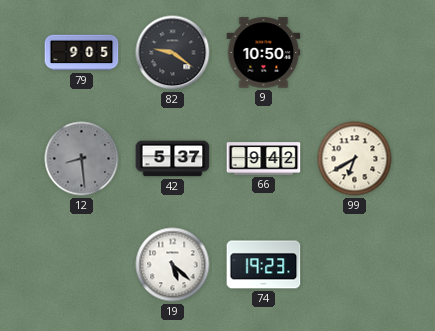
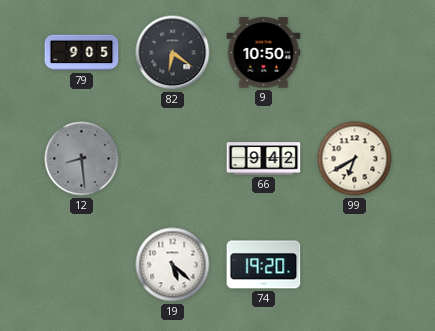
82: 9:21 -> 6:21 (173, 53)
42: 5:37 -> none (173, 159)
74: 19:23 -> 19:20 (264, 265)
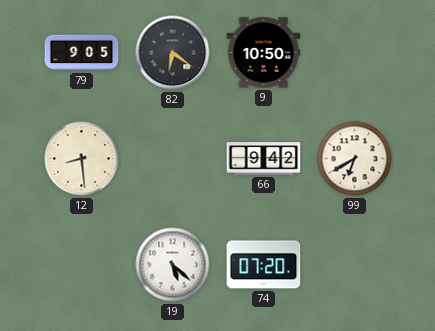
12 dial: grey -> cream (82, 159)
74: 19:20 -> 07:20 (264, 265)
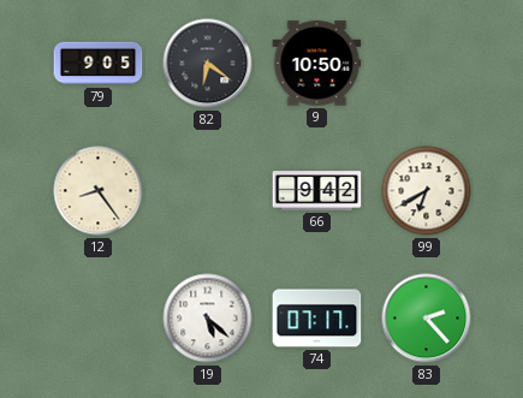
12: 8:29 -> 8:24 (99, 191)
74: 07:20 -> 07:17 (317, 319)
83: none -> 2:23 (427, 319)
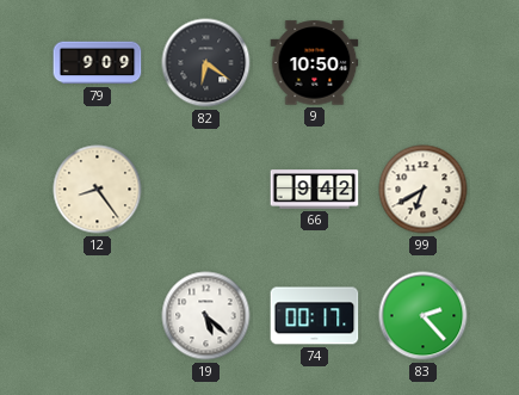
79: 9:05 -> 9:09 (98, 63)
74: 07:17 -> 00:17 (315, 316)
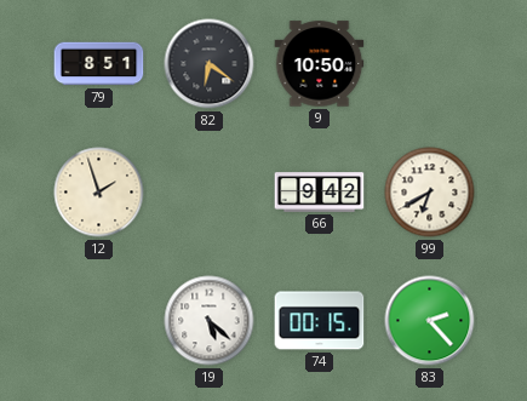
79: 9:09 -> 8:51 (99, 64)
12: 8:24 -> 1:57 (99, 193)
74: 00:17 -> 00:15 (320, 321)
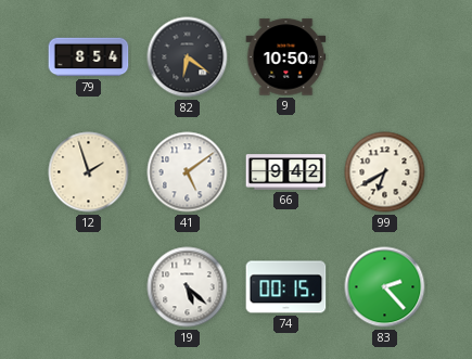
79: 8:51 -> 8:54 (89, 57)
41: none -> 5:09 (188, 172)
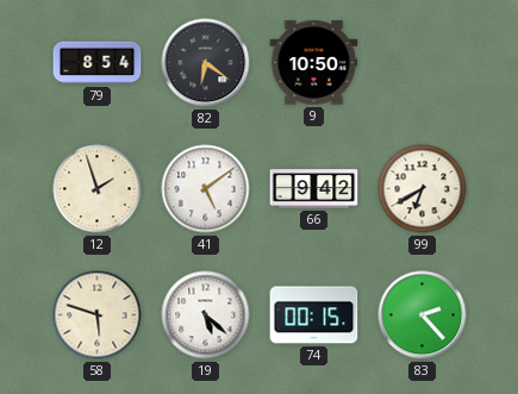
58: none -> 5:48 (98, 315)
